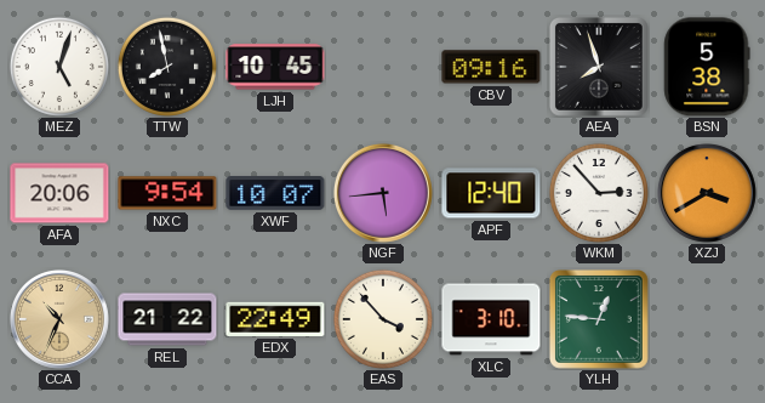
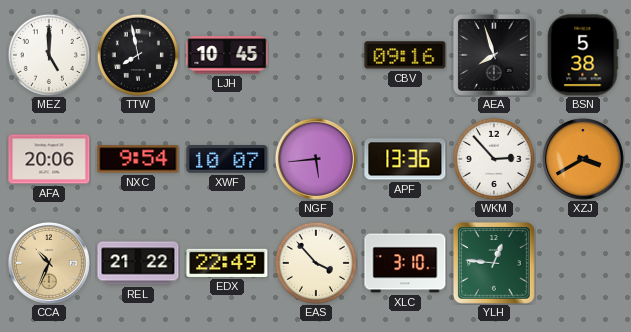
MEZ: 5:03 -> 5:00 (49, 55)
APF: 12:40 -> 13:36 (405, 159)
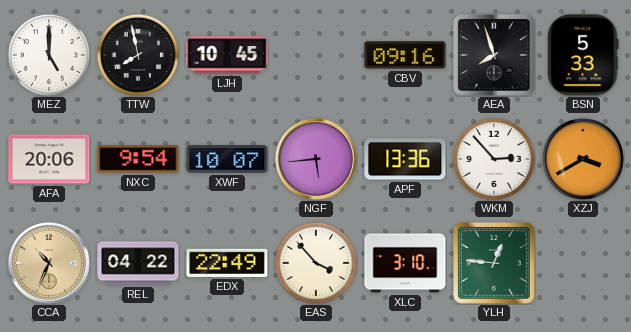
BSN: 5:38 -> 5:33 (583, 55)
REL: 21:22 -> 04:22 (138, 263)
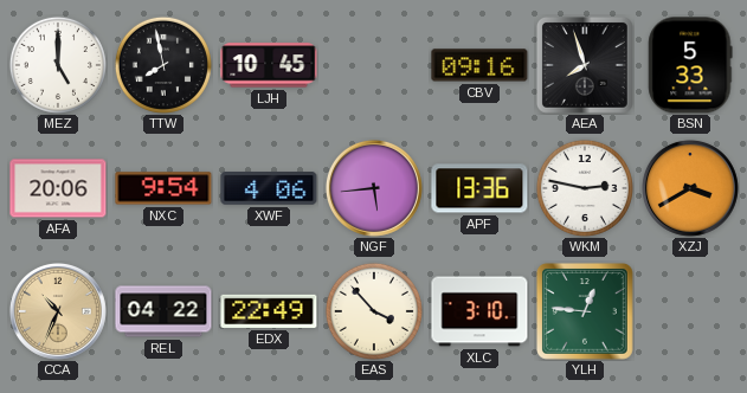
XWF: 10:07 -> 4:06 (269, 188)
WKM: 2:53 -> 2:47 (585, 188)
